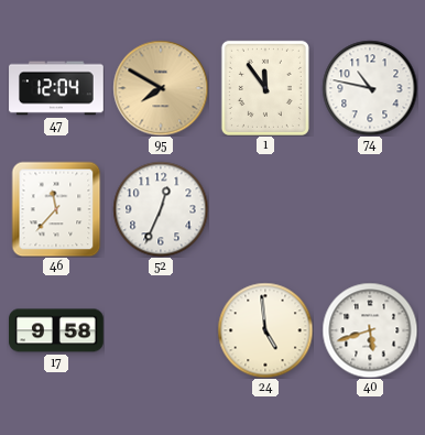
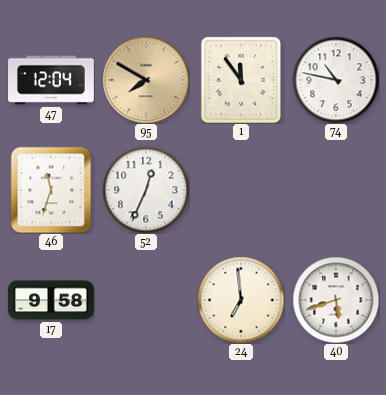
46: 11:37 -> 11:33 (51, 190)
24: 4:59 -> 6:59 (241, 300)
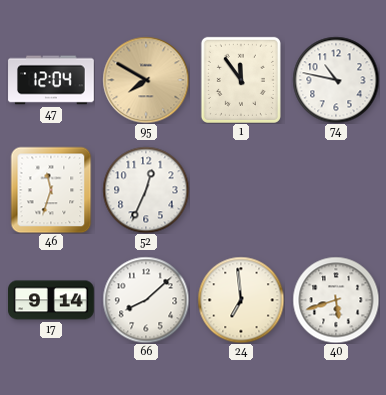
17: 9:58 -> 9:14 (52, 300)
66: none -> 8:08 (146, 300)
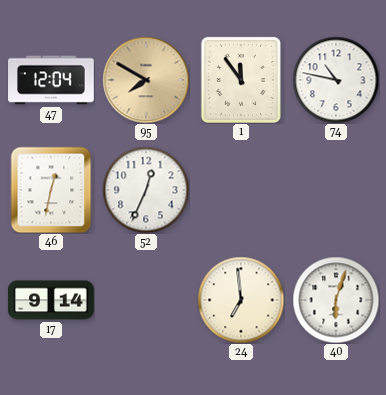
46: 11:33 -> 12:32 (51, 190)
66: 8:08 -> none (146, 300)
40: 5:42 -> 6:03 (336, 300)
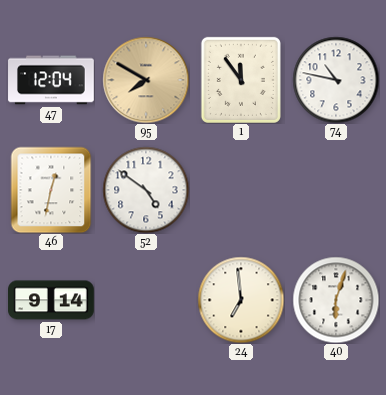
52: 12:34 -> 4:51 (146, 190)
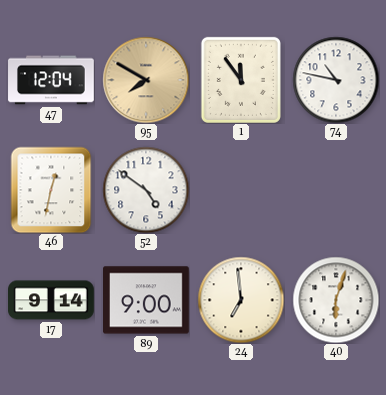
89: none -> 9:00 (147, 300)
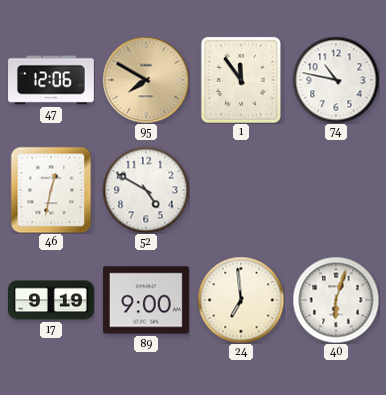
47: 12:04 -> 12:06 (51, 80)
52: 4:51 -> 4:50 (146, 190)
17: 9:14 -> 9:19 (52, 300)
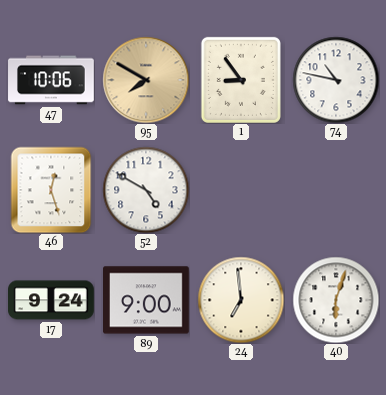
47: 12:06 -> 10:06 (51, 80)
1: 11:54 -> 8:54 (241, 80)
46: 12:32 -> 12:27 (51, 190)
17: 9:19 -> 9:24 (52, 300)
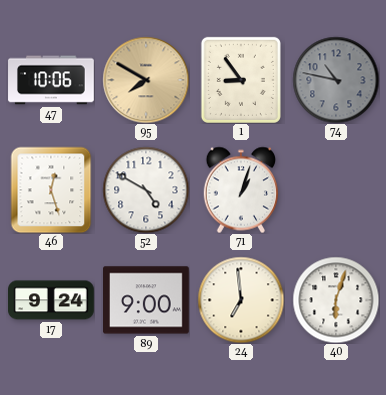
74 dial: white -> grey (336, 80)
71: none -> 1:03 (240, 190)
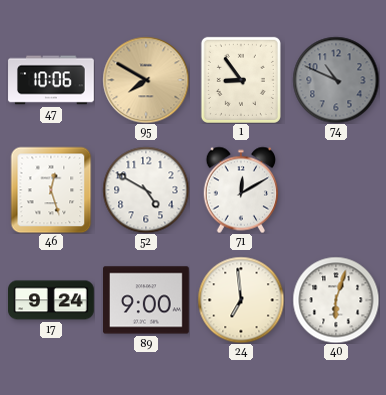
74: 10:47 -> 10:49 (336, 80)
71: 1:03 -> 12:10 (240, 190)
